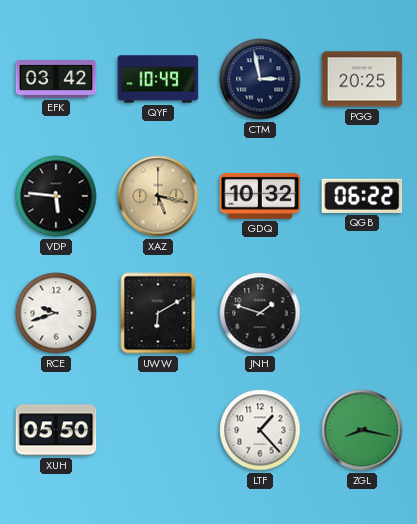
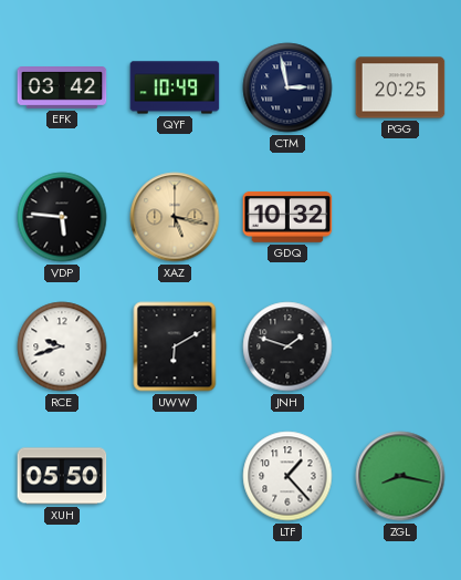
QGB: 06:22 -> none (362, 196)
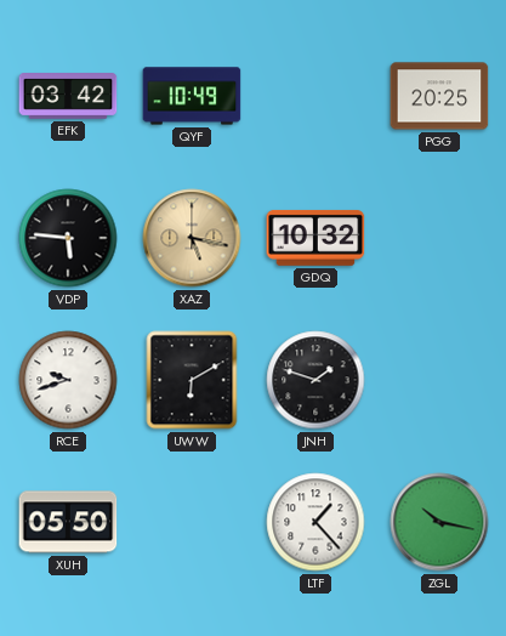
CTM: 2:58 -> none (287, 87)
ZGL: 8:17 -> 10:17 (439, 522)
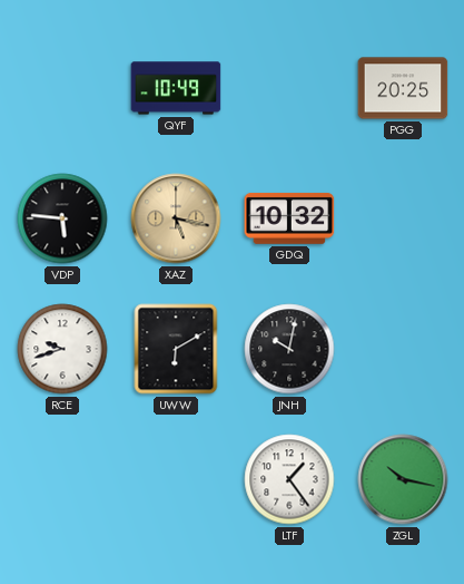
EFK: 03:42 -> none (68, 97)
JNH: 1:48 -> 10:02 (289, 349)
XUH: 05:50 -> none (68, 522)
LTF: 1:23 -> 1:24 (289, 479)
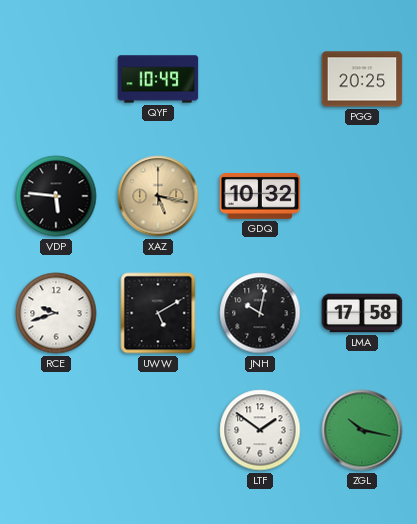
UWW: 6:10 -> 5:10 (158, 313)
LMA: none -> 17:58 (362, 313)
LTF: 1:24 -> 1:51 (260, 430)
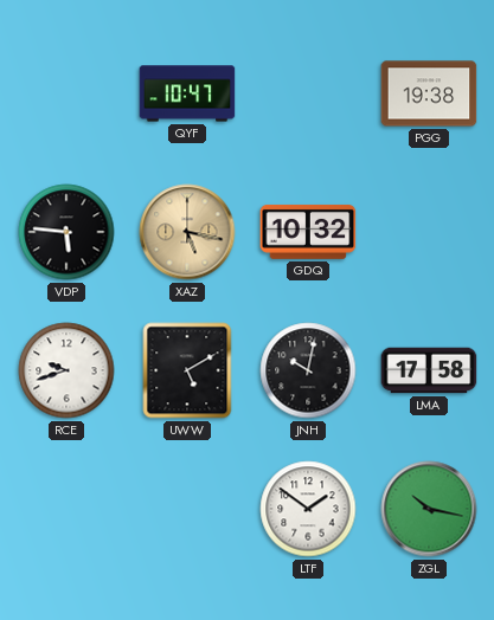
QYF: 10:49 -> 10:47 (187, 93)
PGG: 20:25 -> 19:38 (429, 93)
